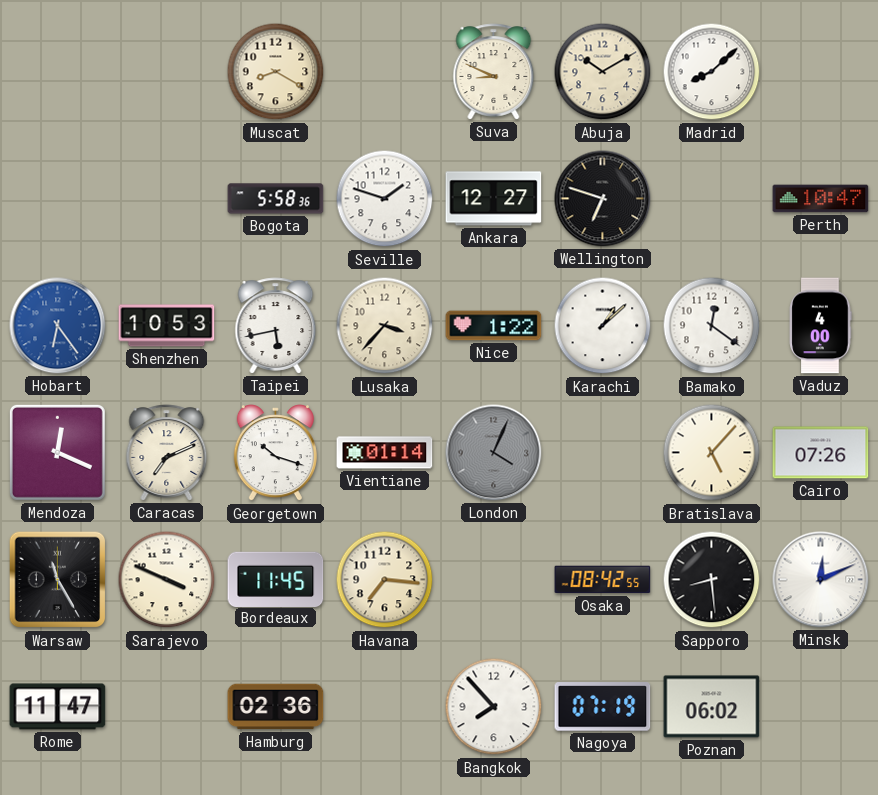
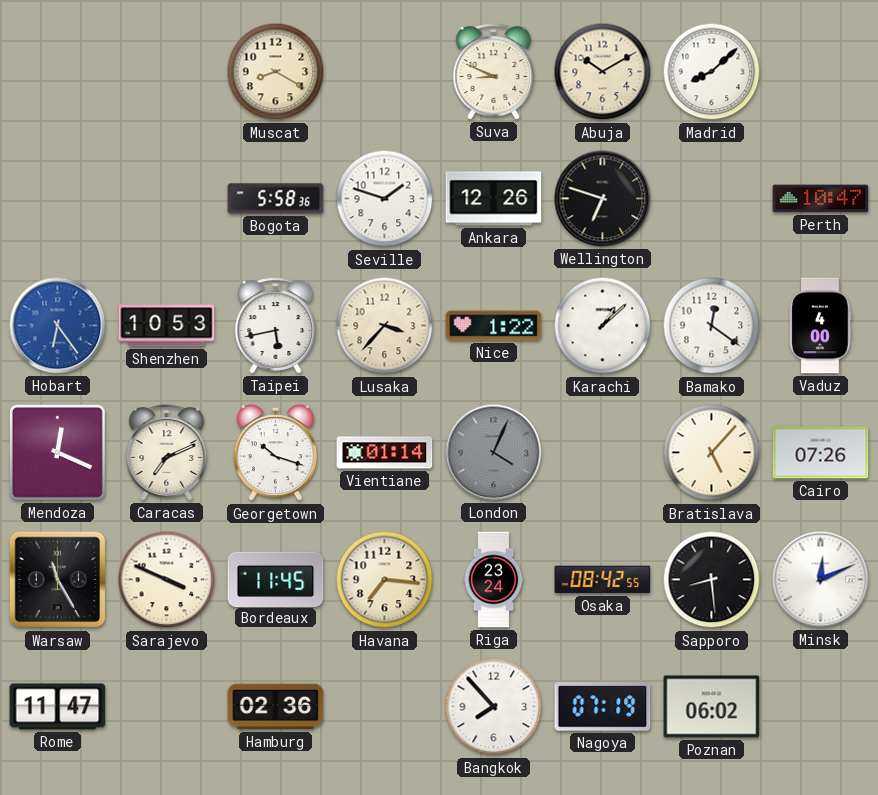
Ankara: 12:27 -> 12:26 (494, 199)
Riga: none -> 23:24 (494, 580)
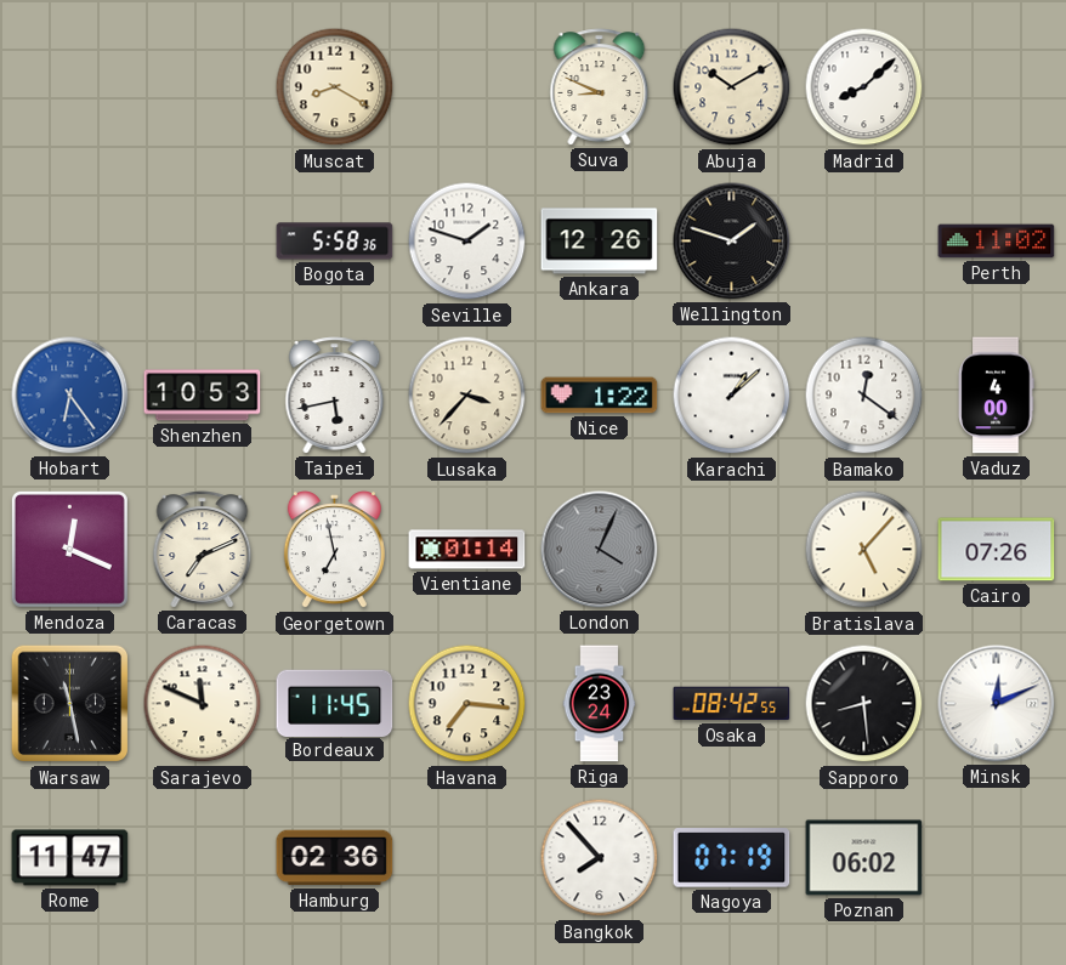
Wellington: 6:48 -> 1:48 (732, 242)
Perth: 10:47 -> 11:02 (997, 242)
Georgetown: 10:18 -> 6:58 (334, 550)
Warsaw: 11:25 -> 11:28 (70, 704)
Sarajevo: 3:49 -> 11:49 (203, 704)
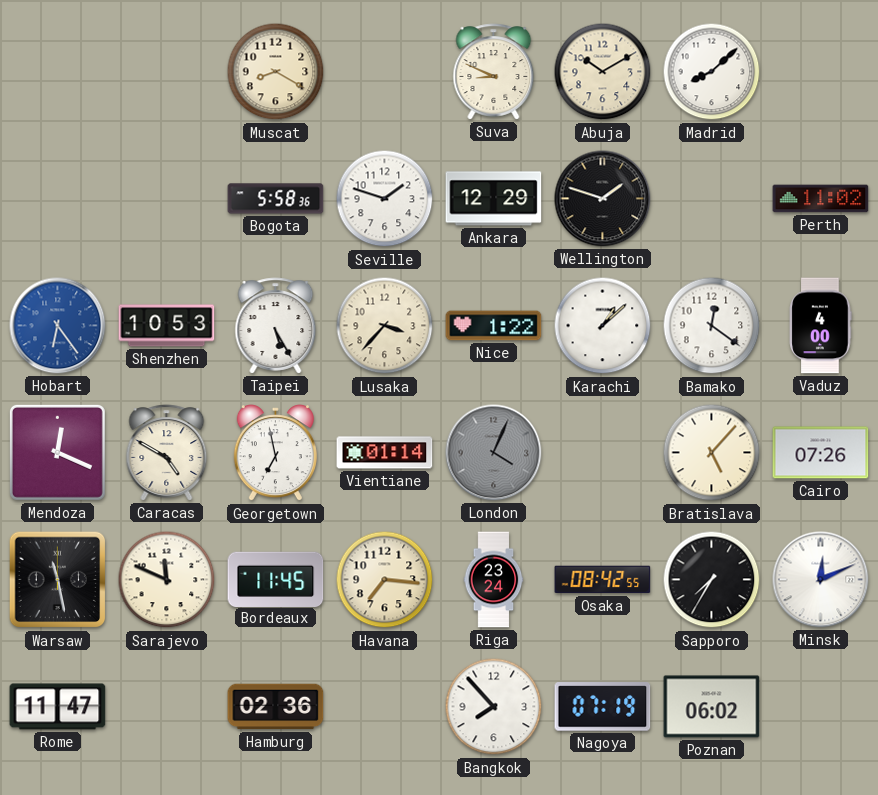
Ankara: 12:26 -> 12:29 (494, 199)
Taipei: 5:43 -> 5:25 (276, 326)
Caracas: 7:11 -> 4:50 (167, 453)
Sapporo: 8:29 -> 7:35 (712, 580)
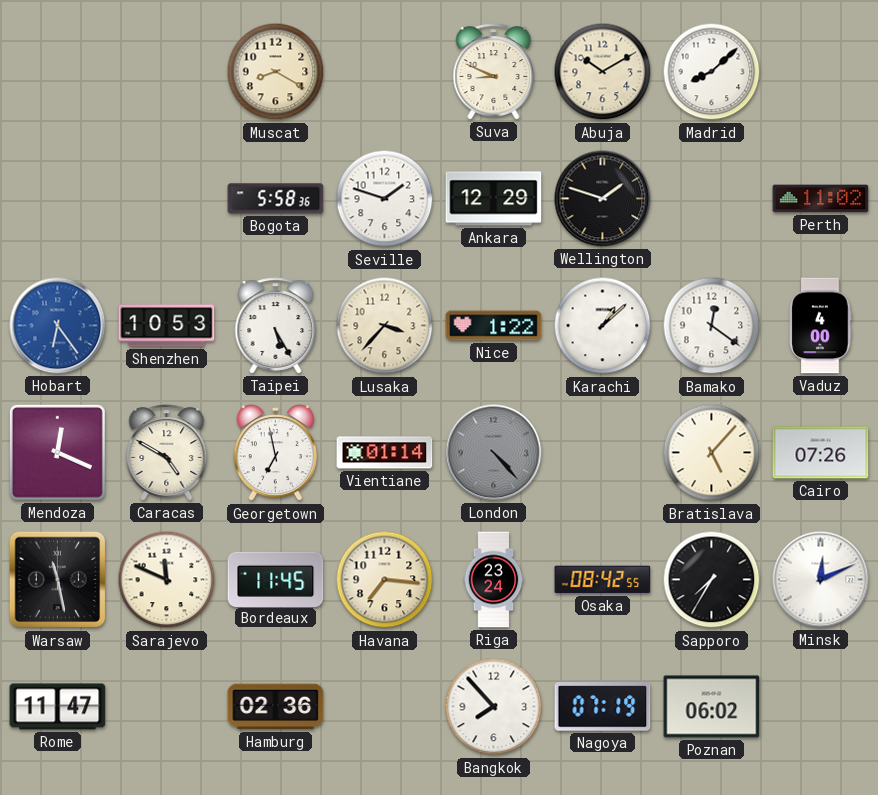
London: 4:04 -> 4:23 (494, 453)
